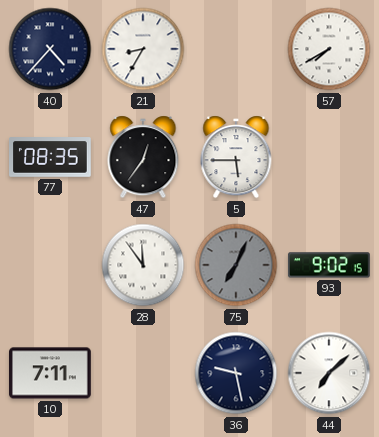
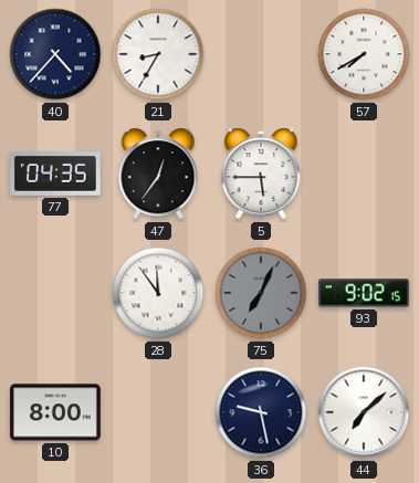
77: 08:35 -> 04:35 (56, 174)
10: 7:11 -> 8:00 (56, 412)
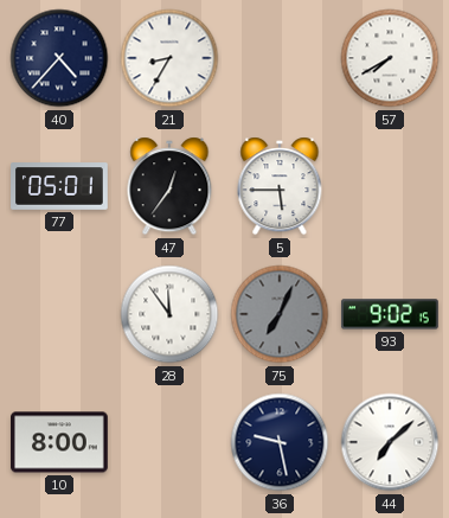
77: 04:35 -> 05:01 (60, 186)
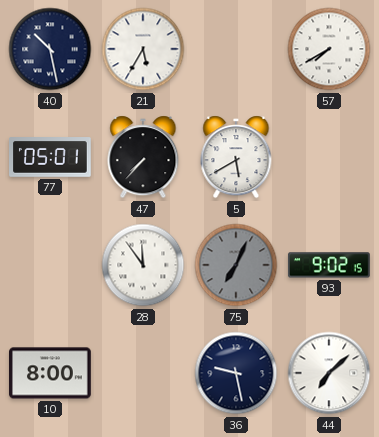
40: 4:37 -> 10:28 (50, 49)
21: 8:35 -> 5:35 (143, 49)
47: 12:36 -> 7:37 (143, 157)
5: 5:45 -> 5:40 (236, 157)
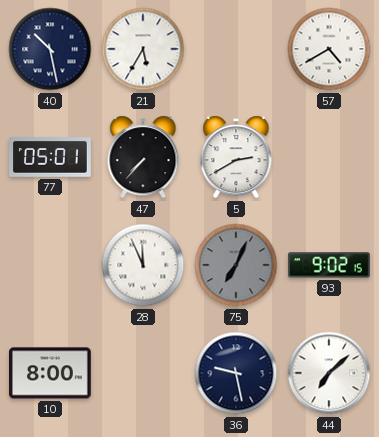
57: 7:40 -> 4:40 (329, 49)
5: 5:40 -> 2:40 (236, 157)
28: 11:54 -> 11:56 (143, 265)
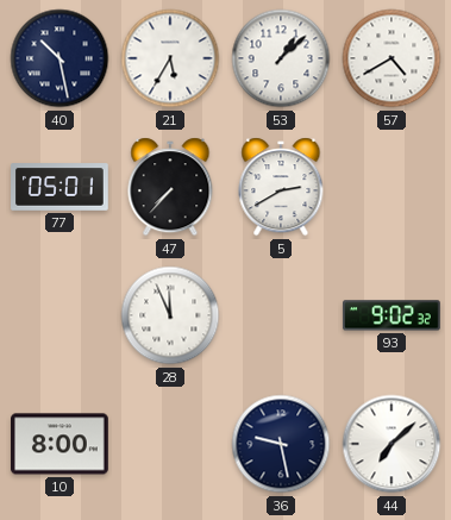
53: none -> 1:08 (281, 58)
75: 7:04 -> none (236, 265)
93: 9:02:15 -> 9:02:32 (392, 315)
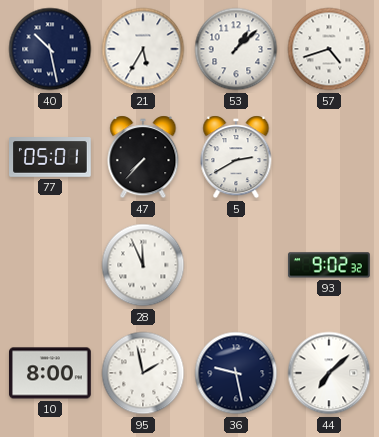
57: 4:40 -> 4:42 (329, 49)
95: none -> 1:58 (143, 373)
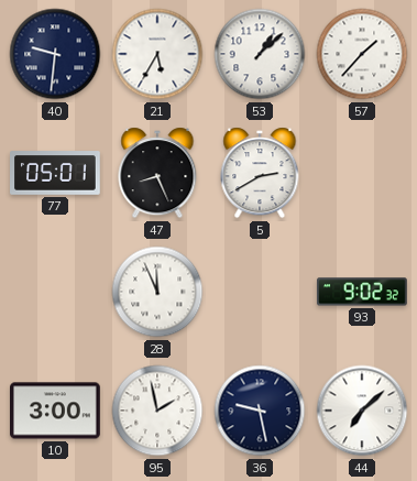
40: 10:28 -> 9:31 (55, 54)
57: 4:42 -> 1:37 (362, 54)
47: 7:37 -> 8:26 (157, 173)
10: 8:00 -> 3:00 (56, 411)
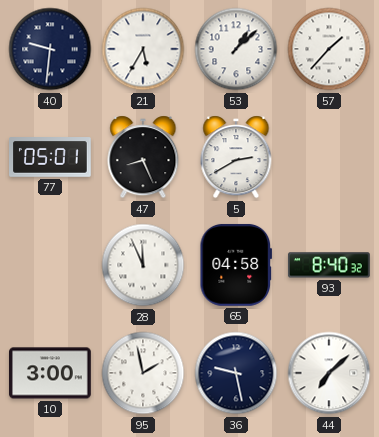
65: none -> 04:58 (235, 265)
93: 9:02 -> 8:40 (329, 265)
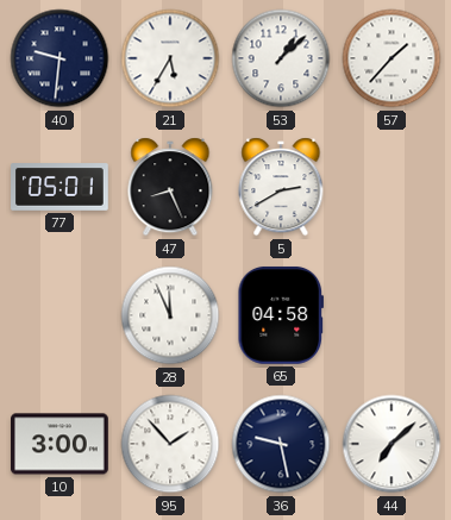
93: 8:40 -> none (329, 265)
95: 1:58 -> 1:53 (170, 444)
